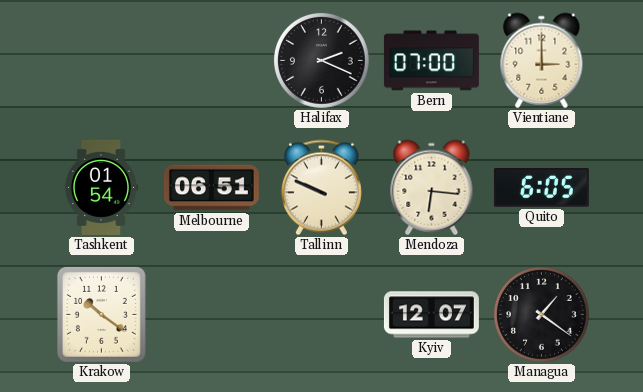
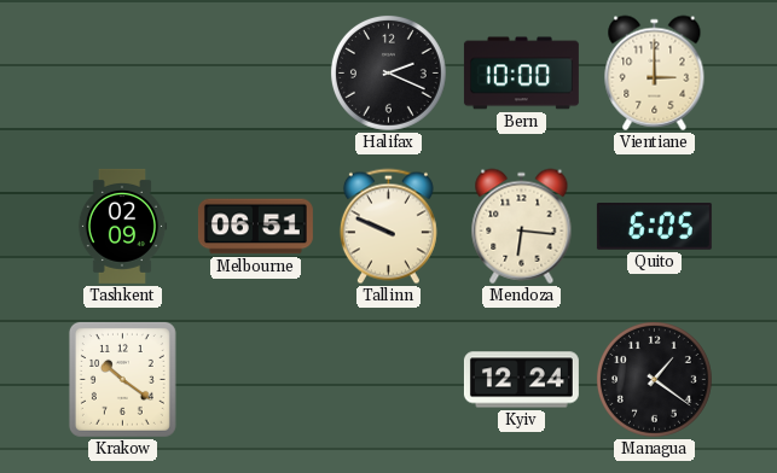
Bern: 07:00 -> 10:00 (521, 74)
Tashkent: 01:54 -> 02:09 (122, 226)
Kyiv: 12:07 -> 12:24 (521, 380)
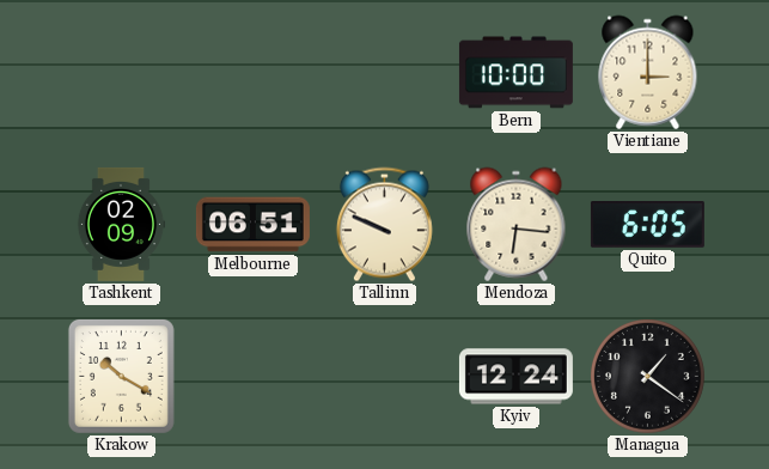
Halifax: 2:19 -> none (388, 72)
Krakow: 10:21 -> 10:20 (121, 376)
